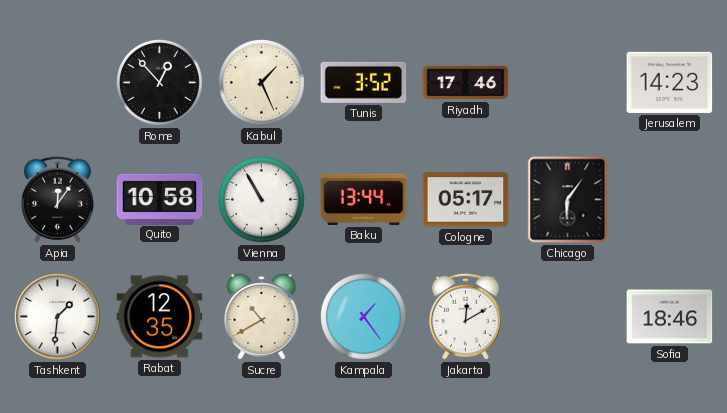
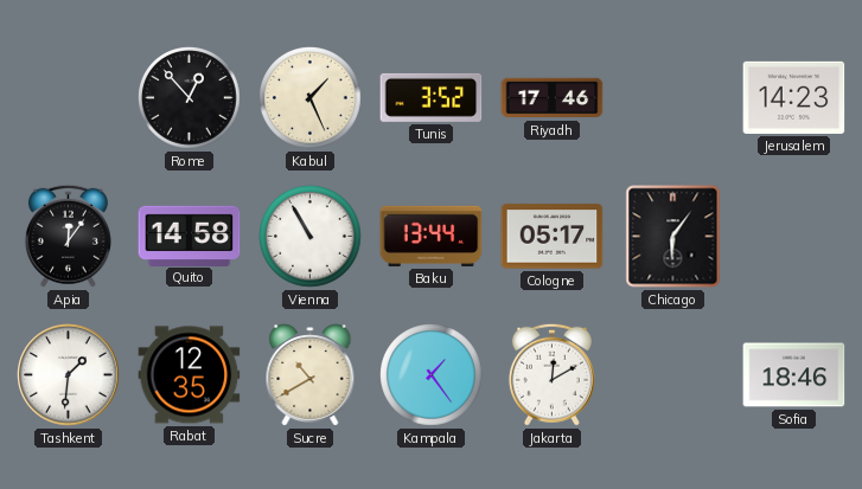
Quito: 10:58 -> 14:58 (190, 236)
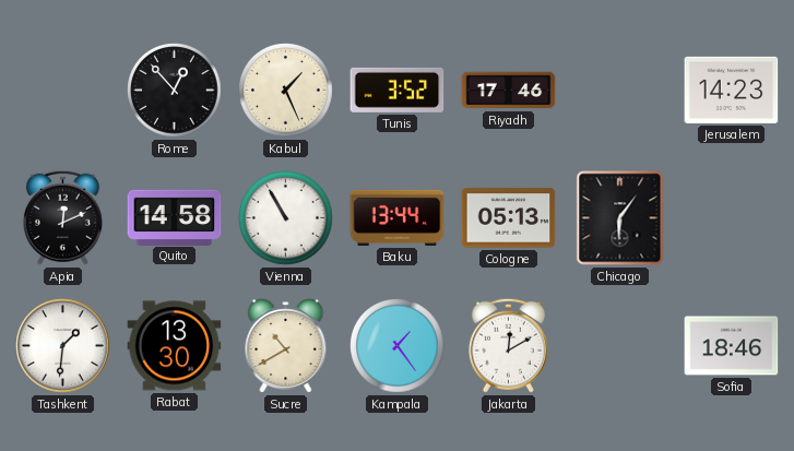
Apia: 12:06 -> 12:11 (62, 217)
Cologne: 05:17 -> 05:13 (509, 218)
Rabat: 12:35 -> 13:30 (175, 346)
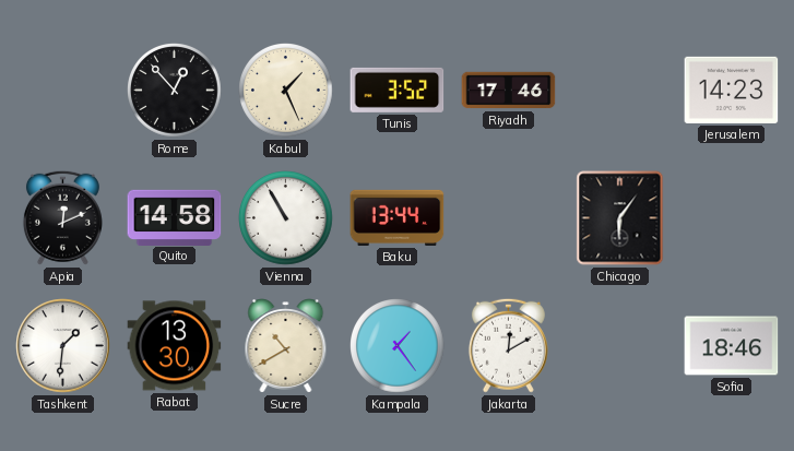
Cologne: 05:13 -> none (509, 218)
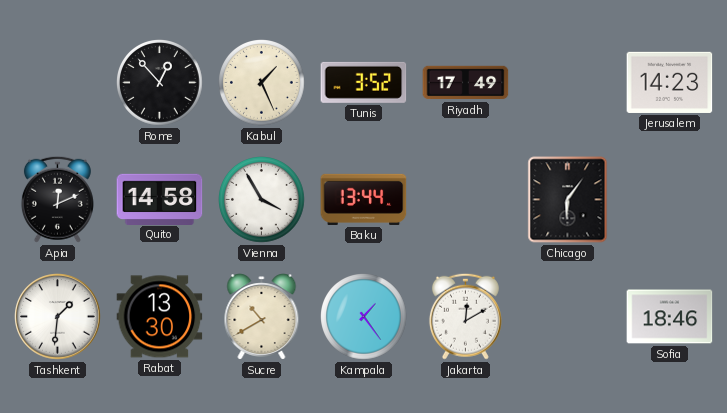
Riyadh: 17:46 -> 17:49 (466, 83)
Vienna: 10:55 -> 3:55 (262, 200)
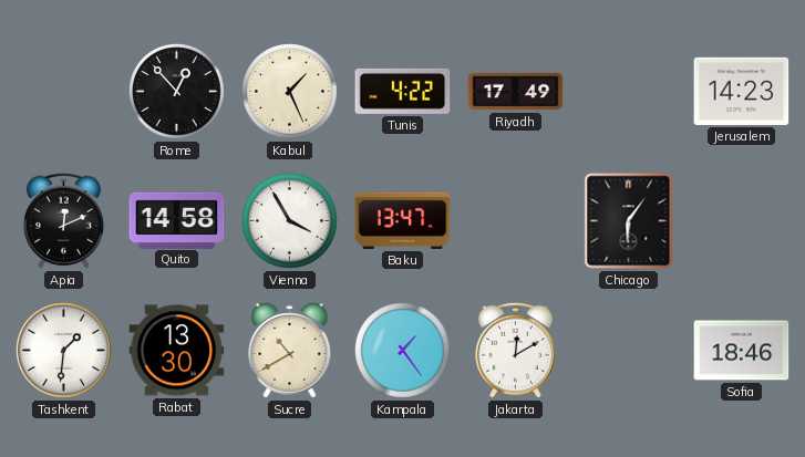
Tunis: 3:52 -> 4:22 (403, 91)
Baku: 13:44 -> 13:47 (403, 220)
